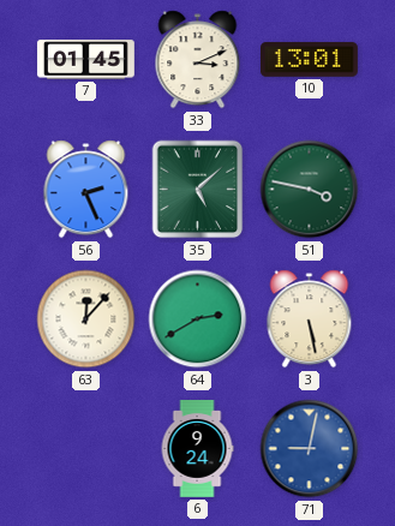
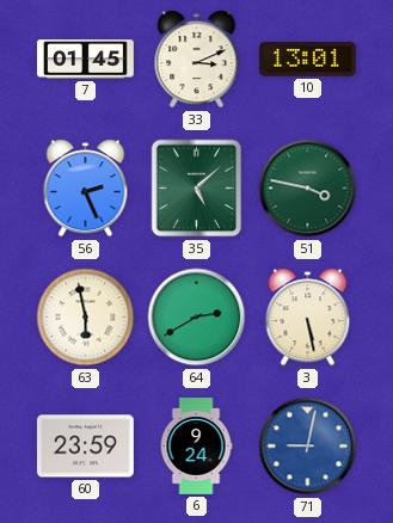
63: 12:07 -> 5:58 (86, 318)
60: none -> 23:59 (85, 447)
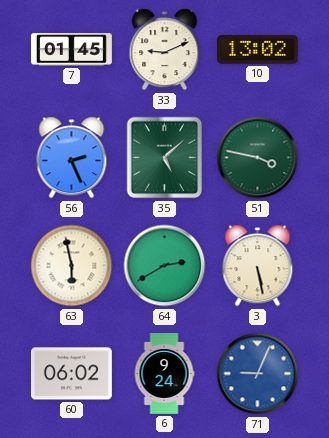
33: 3:11 -> 9:11 (165, 50)
10: 13:01 -> 13:02 (257, 50)
60: 23:59 -> 06:02 (71, 374)
71: 9:02 -> 9:04 (258, 374)
